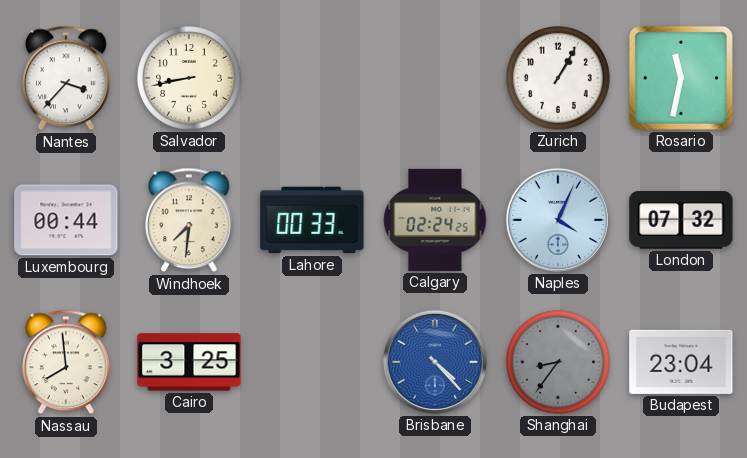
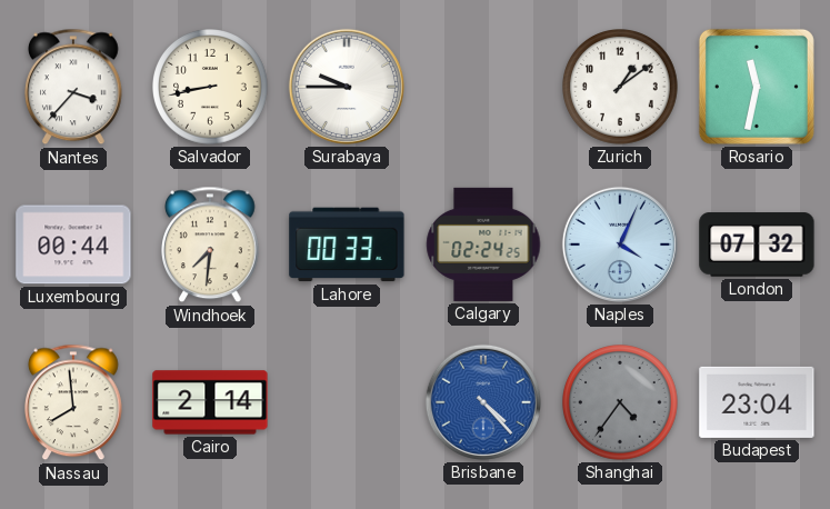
Surabaya: none -> 9:45 (347, 87)
Zurich: 1:05 -> 1:09 (621, 88)
Cairo: 3:25 -> 2:14 (210, 402)
Shanghai: 8:36 -> 4:36 (621, 403)
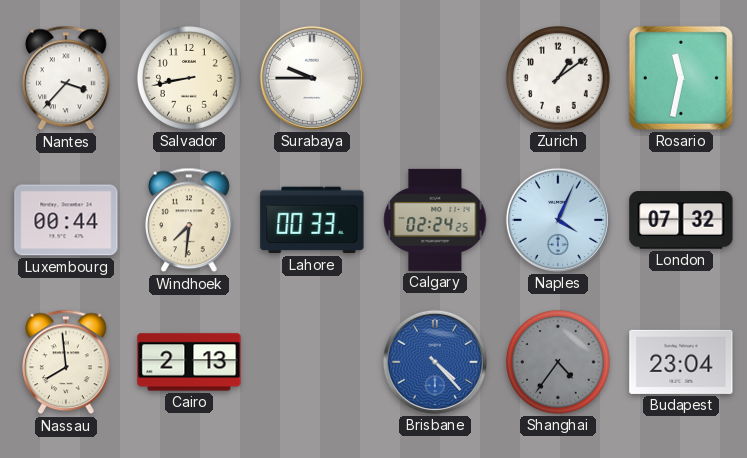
Cairo: 2:14 -> 2:13 (189, 362)
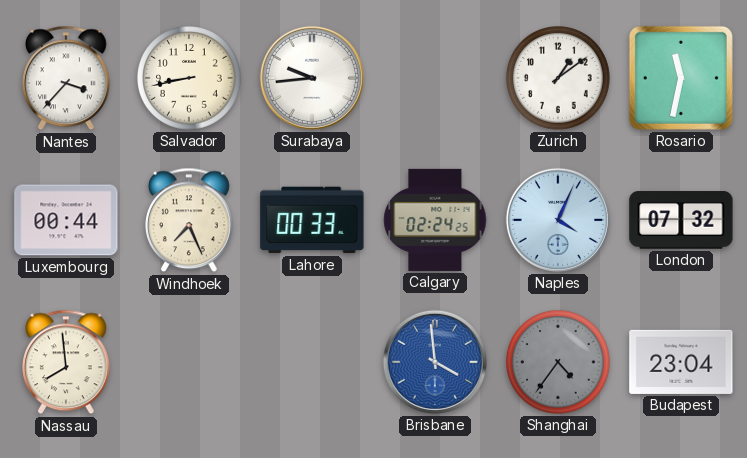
Surabaya: 9:45 -> 9:44 (312, 78)
Windhoek: 7:31 -> 7:26 (190, 220)
Cairo: 2:13 -> none (189, 362)
Brisbane: 4:23 -> 3:59 (435, 362)
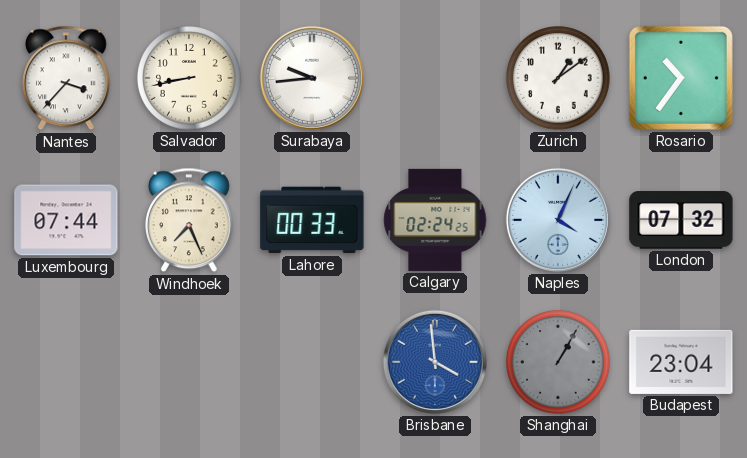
Rosario: 11:32 -> 10:36 (681, 78)
Luxembourg: 00:44 -> 07:44 (66, 220)
Nassau: 7:59 -> none (67, 362)
Shanghai: 4:36 -> 1:05 (559, 363)
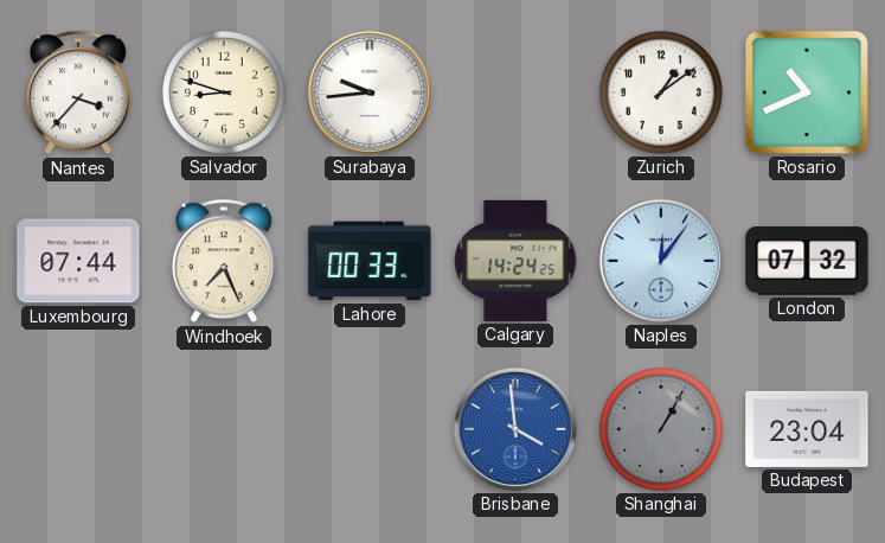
Salvador: 8:43 -> 8:48 (225, 94)
Rosario: 10:36 -> 10:41 (807, 92)
Calgary: 02:24 -> 14:24 (515, 261)
Naples: 4:04 -> 12:06 (661, 261)
